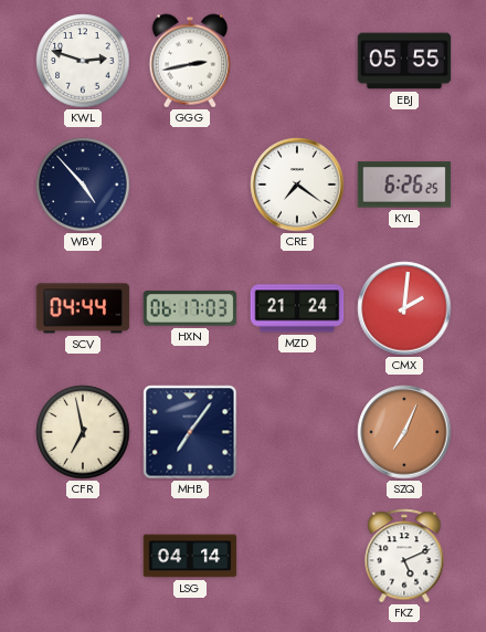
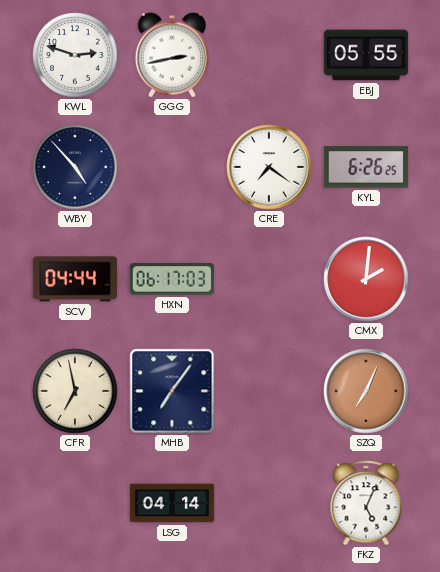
MZD: 21:24 -> none (297, 308)
FKZ: 5:11 -> 5:04 (366, 503)
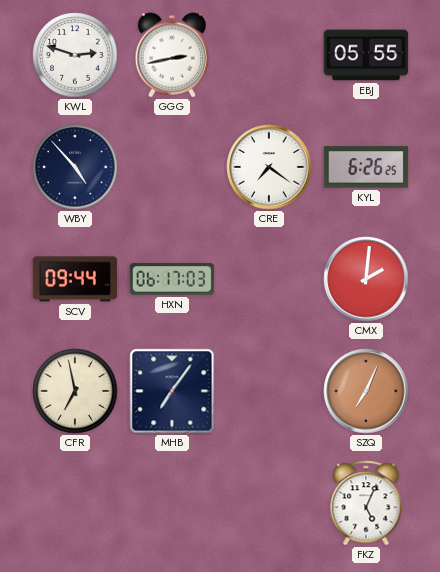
SCV: 04:44 -> 09:44 (75, 279)
LSG: 04:14 -> none (172, 503)
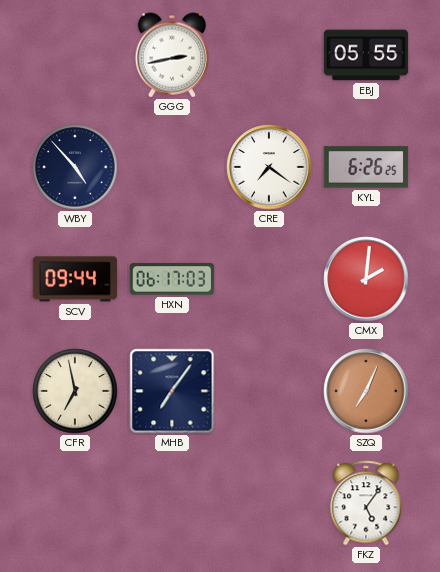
KWL: 2:48 -> none (75, 55)
FKZ: 5:04 -> 5:06 (366, 503)
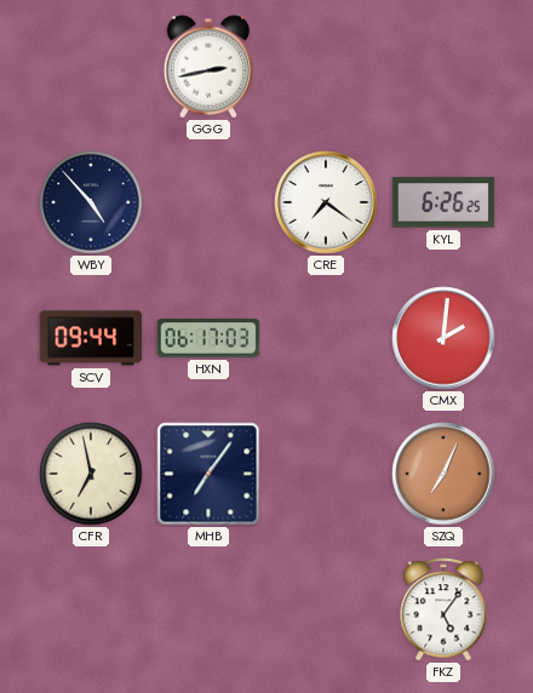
EBJ: 05:55 -> none (366, 55)
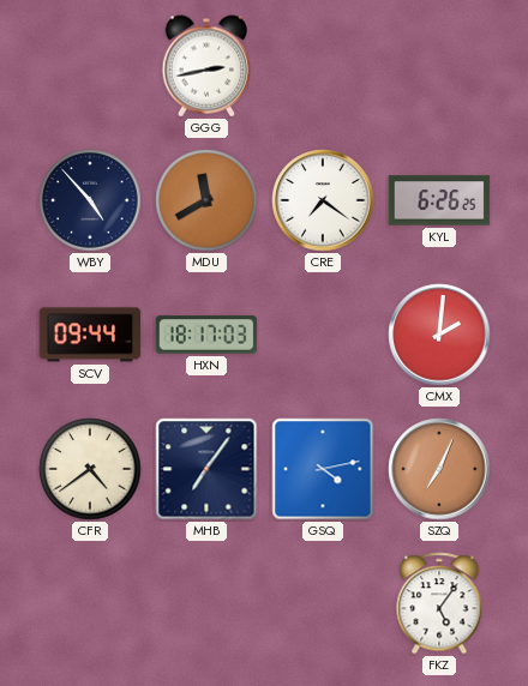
MDU: none -> 11:40 (206, 200)
HXN: 06:17 -> 18:17 (206, 335)
CFR: 6:58 -> 4:39 (90, 469)
GSQ: none -> 4:13 (323, 469)
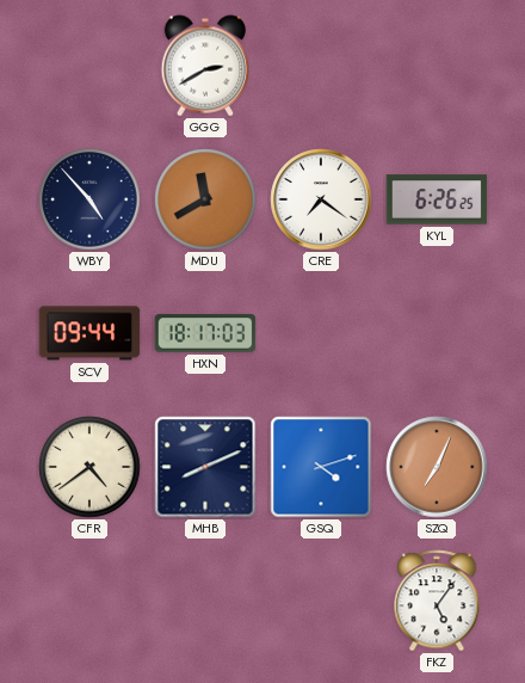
GGG: 2:43 -> 2:40 (205, 66)
CMX: 2:01 -> none (439, 335)
MHB: 7:06 -> 8:11 (205, 467)
GSQ: 4:13 -> 4:12 (321, 467)
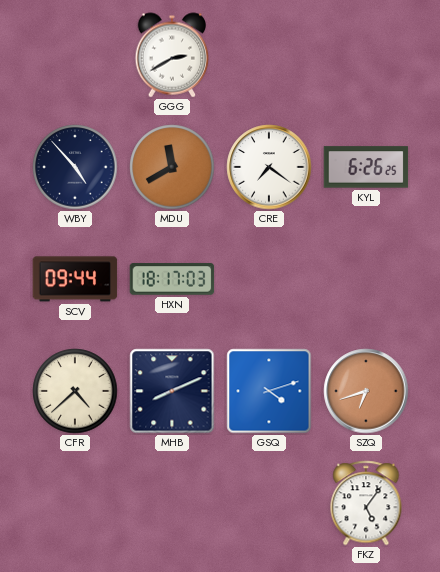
CFR: 4:39 -> 4:38 (75, 391)
SZQ: 7:04 -> 6:42 (366, 391)
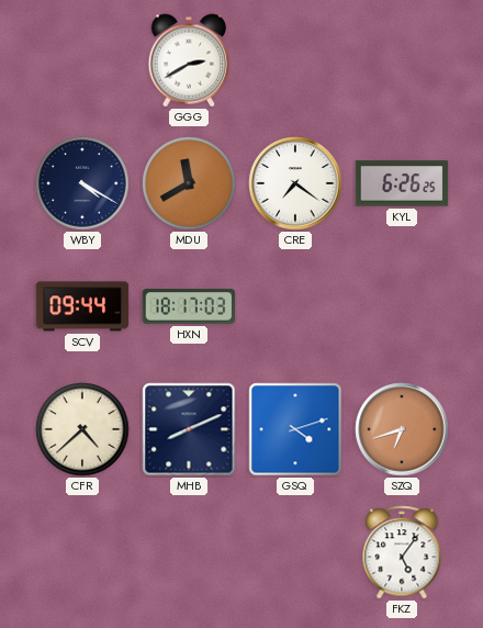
WBY: 4:53 -> 4:20 (82, 183)
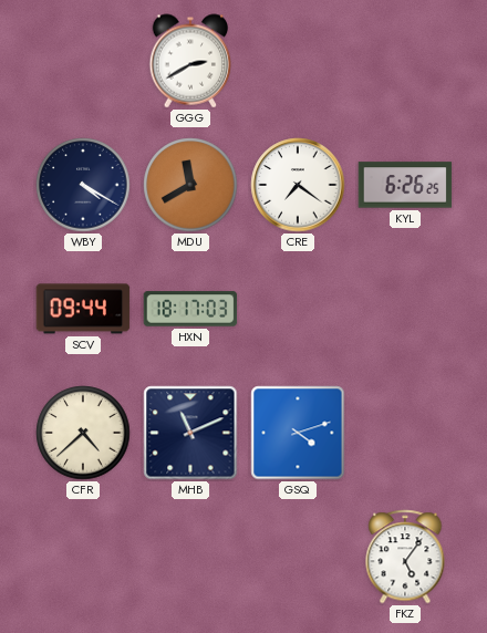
MHB: 8:11 -> 11:11 (190, 433)
SZQ: 6:42 -> none (402, 429)
